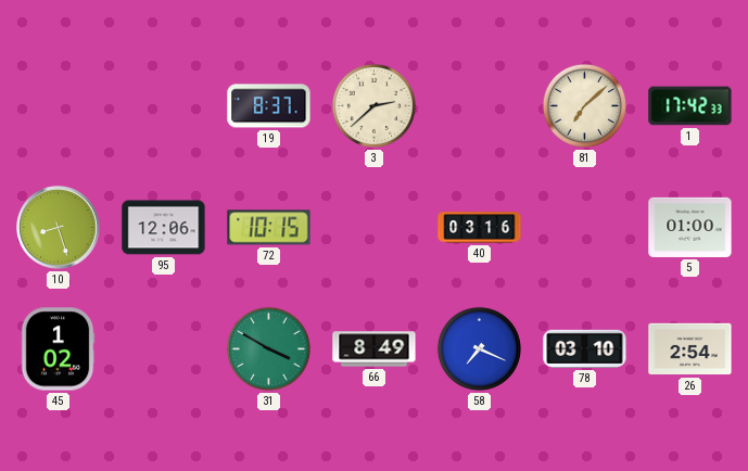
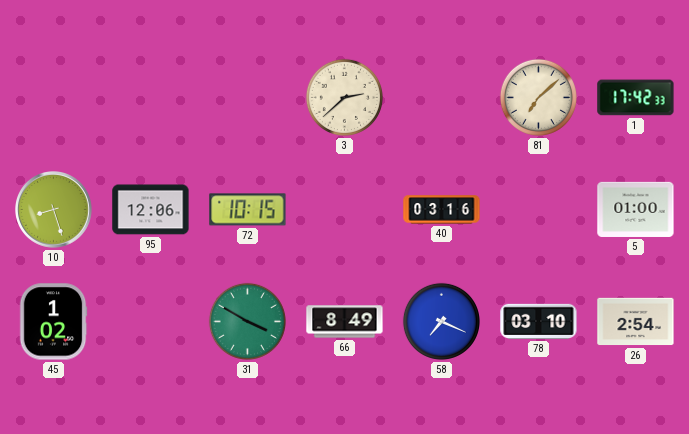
19: 8:37 -> none (269, 106)
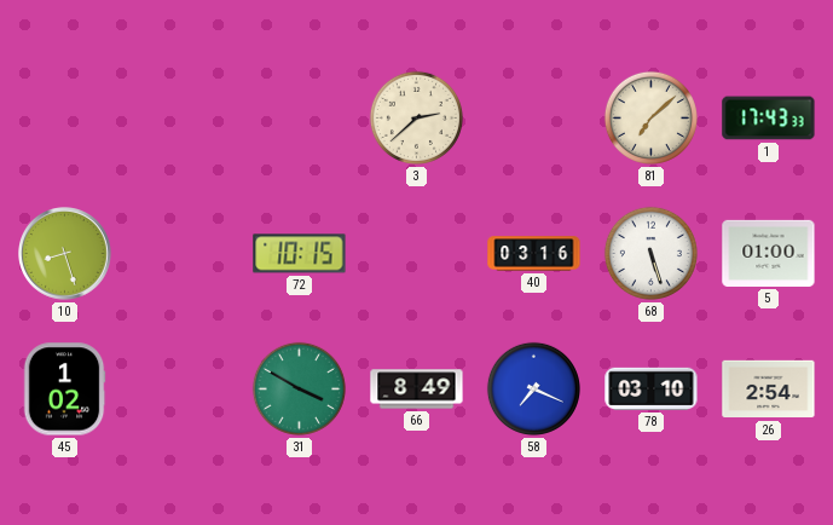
1: 17:42 -> 17:43 (769, 119)
95: 12:06 -> none (151, 210)
68: none -> 5:27 (650, 253)
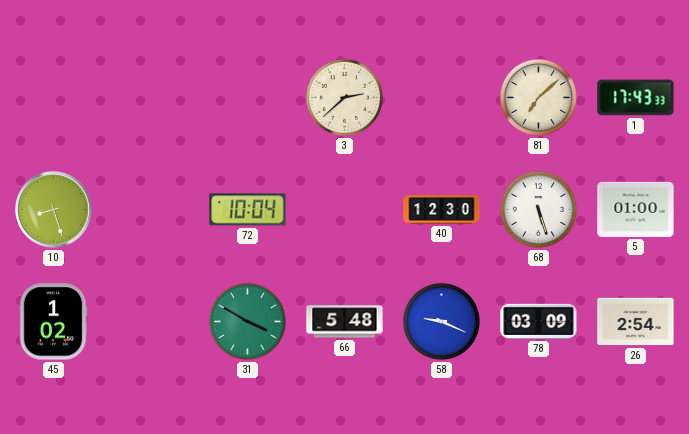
72: 10:15 -> 10:04 (248, 210)
40: 03:16 -> 12:30 (442, 210)
66: 8:49 -> 5:48 (345, 322)
58: 7:19 -> 9:19 (441, 321)
78: 03:10 -> 03:09 (539, 321)
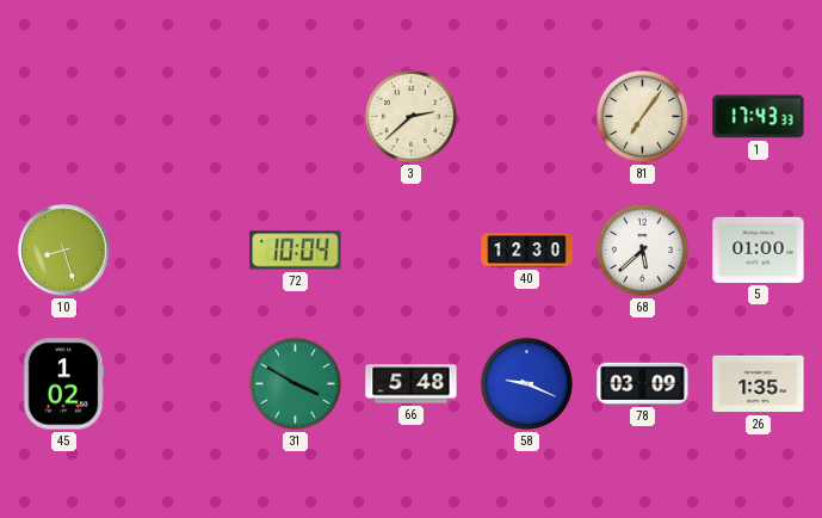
81: 7:08 -> 7:06 (642, 116)
68: 5:27 -> 5:38 (642, 249)
26: 2:54 -> 1:35 (759, 384)
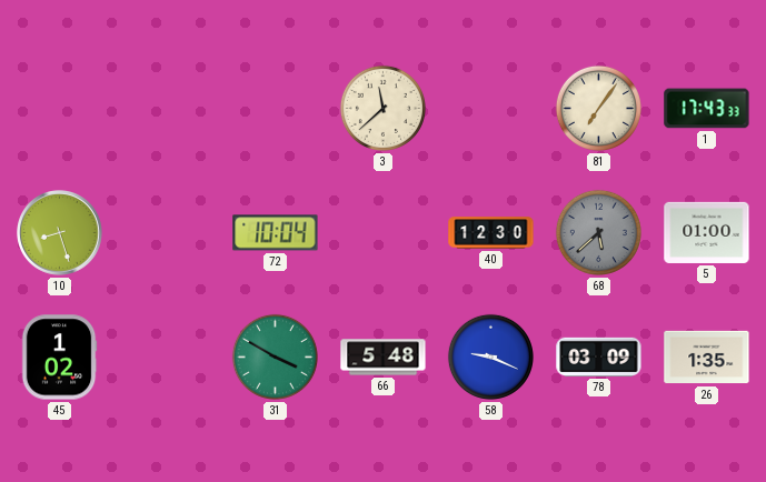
3: 2:38 -> 11:38 (382, 108)
68 dial: white -> grey (598, 232)
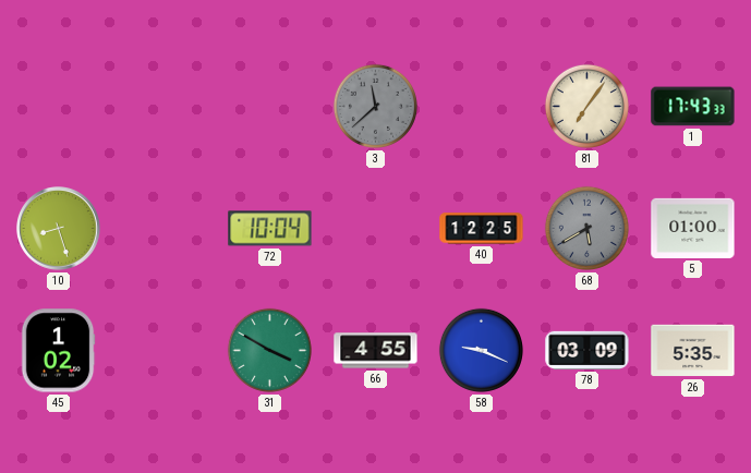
3 dial: cream -> grey (375, 106)
40: 12:30 -> 12:25 (482, 229)
68: 5:38 -> 5:40 (586, 228)
66: 5:48 -> 4:55 (376, 351)
26: 1:35 -> 5:35 (693, 351)
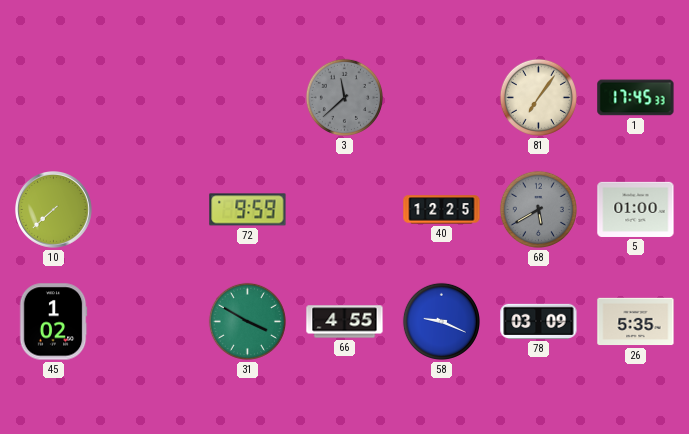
1: 17:43 -> 17:45 (636, 98)
10: 8:27 -> 7:38 (54, 210)
72: 10:04 -> 9:59 (248, 210)
